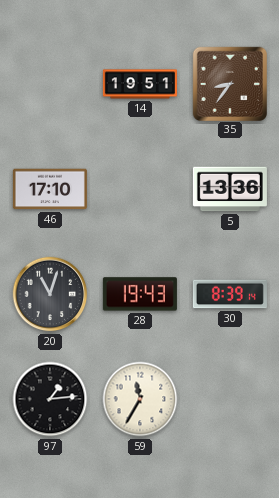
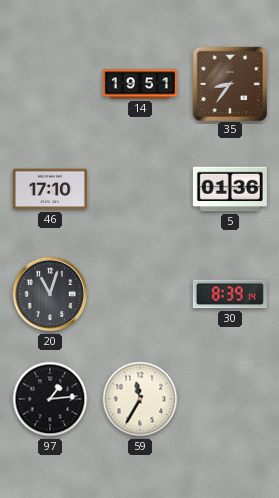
5: 13:36 -> 01:36 (230, 189)
28: 19:43 -> none (140, 294)
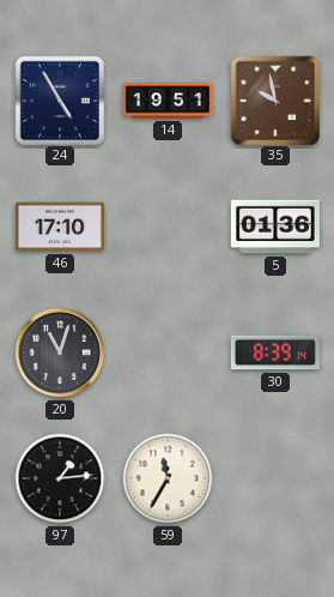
24: none -> 4:55 (59, 99)
35: 8:36 -> 9:58 (274, 99)
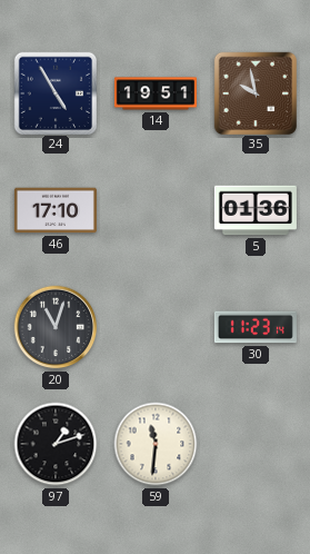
30: 8:39 -> 11:23 (256, 327)
97: 1:14 -> 1:12 (56, 444)
59: 11:35 -> 11:31 (156, 444)
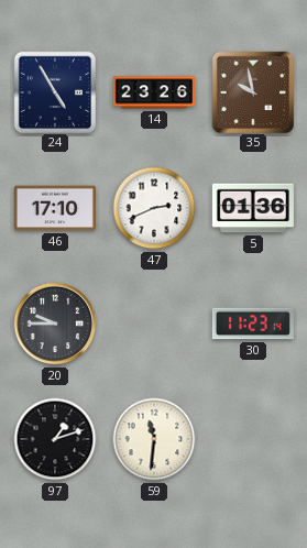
14: 19:51 -> 23:26 (154, 92)
47: none -> 2:41 (154, 208)
20: 11:03 -> 9:45 (55, 324)
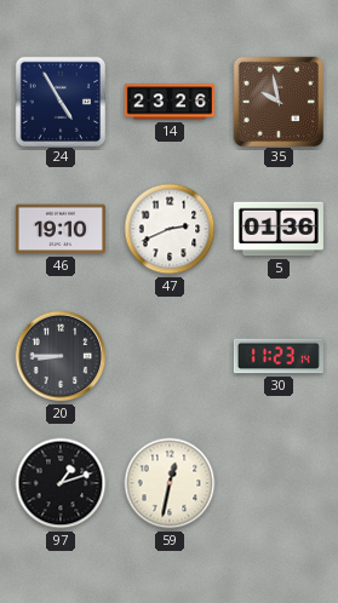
46: 17:10 -> 19:10 (61, 229)
20: 9:45 -> 8:45 (61, 356)
59: 11:31 -> 12:32 (170, 483)
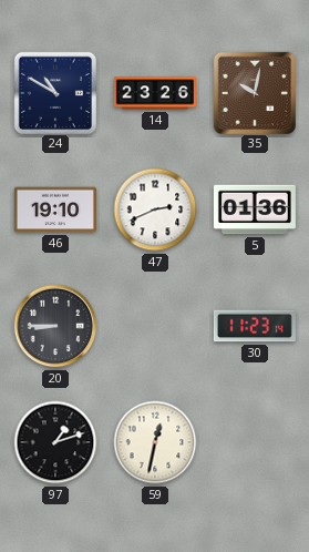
24: 4:55 -> 10:50 (54, 92)
35: 9:58 -> 10:02 (254, 92)
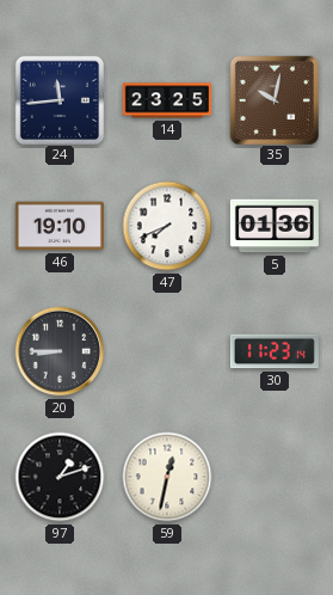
24: 10:50 -> 11:44 (58, 99)
14: 23:26 -> 23:25 (167, 100)
47: 2:41 -> 7:41 (167, 226)
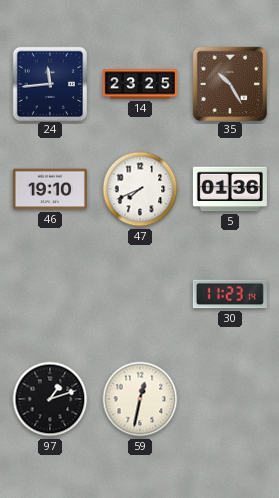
35: 10:02 -> 10:25 (229, 83)
20: 8:45 -> none (60, 351)
